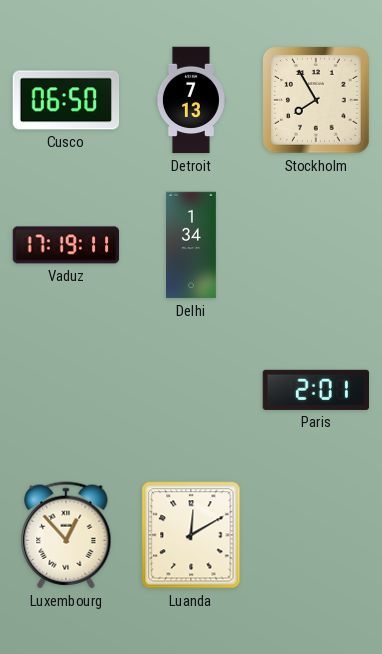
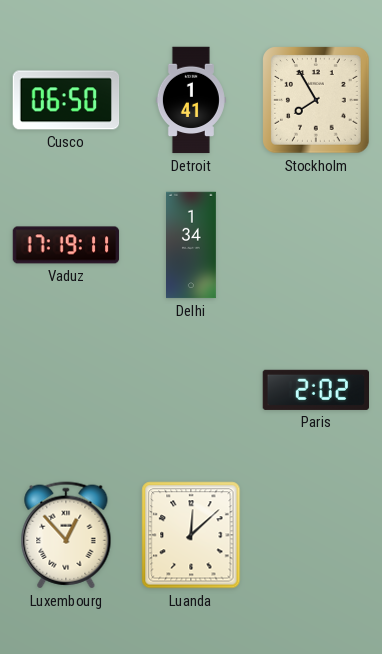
Detroit: 7:13 -> 1:41 (191, 100)
Paris: 2:01 -> 2:02 (315, 390)
Luanda: 12:10 -> 12:08 (191, 535)
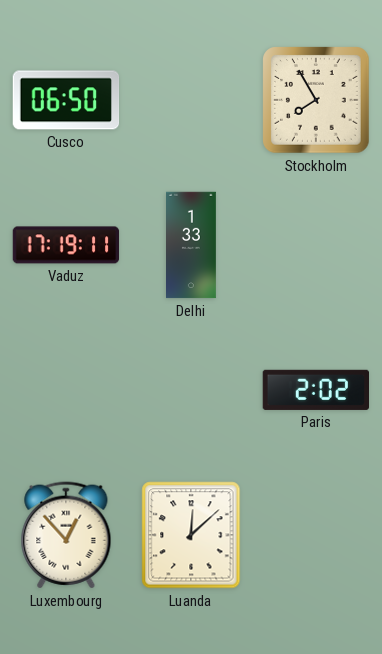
Detroit: 1:41 -> none (191, 100)
Delhi: 1:34 -> 1:33 (192, 245)
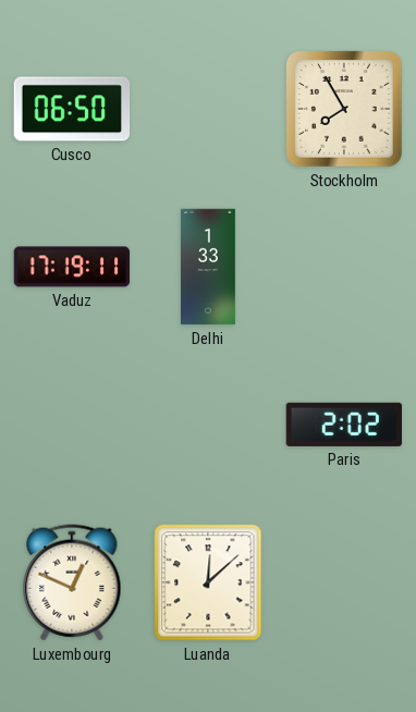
Luxembourg: 12:53 -> 12:49 (72, 582)
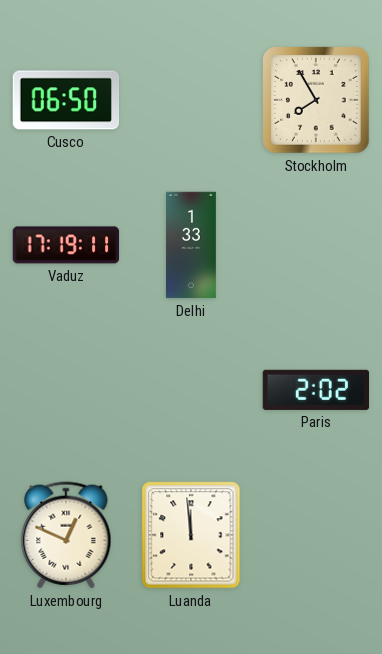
Luanda: 12:08 -> 11:59 (191, 535)
